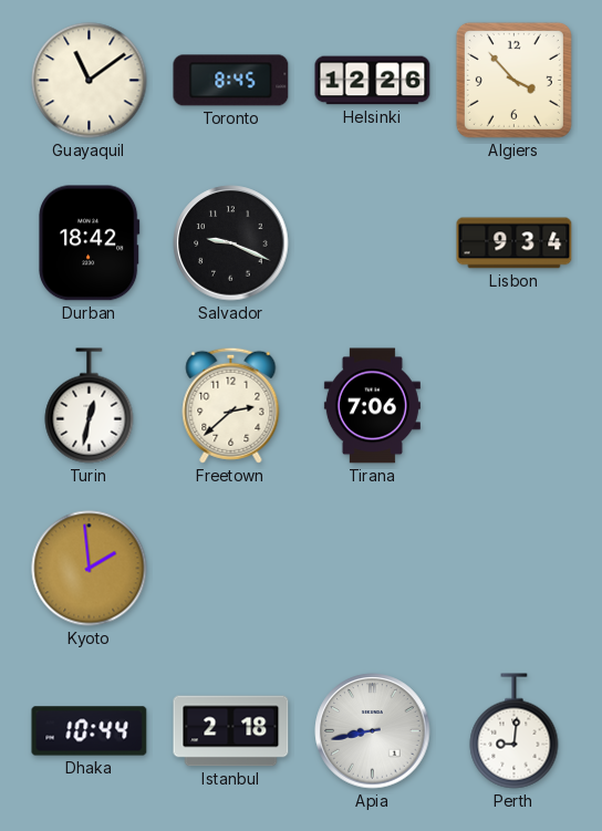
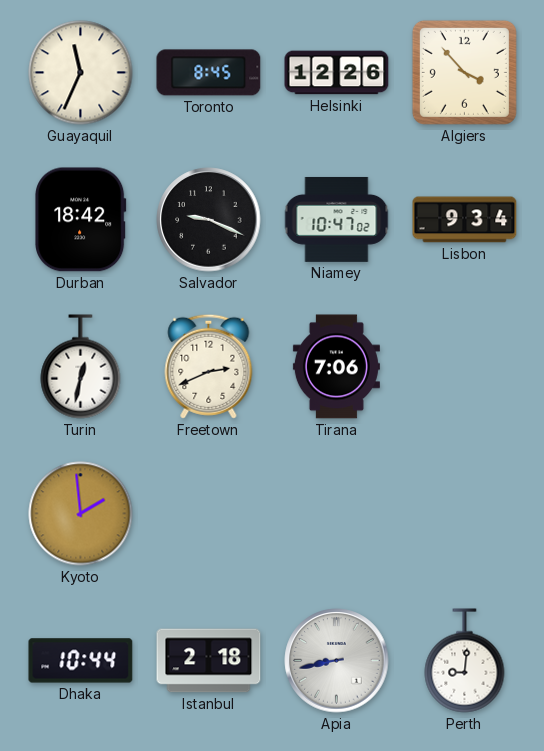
Guayaquil: 11:09 -> 11:34 (81, 73)
Niamey: none -> 10:47 (337, 219)
Freetown: 2:38 -> 2:41 (209, 366)
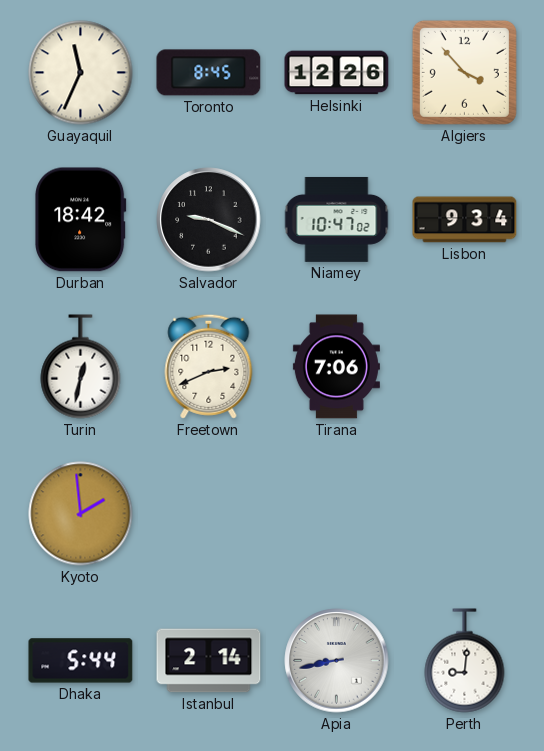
Dhaka: 10:44 -> 5:44 (81, 661)
Istanbul: 2:18 -> 2:14 (209, 661)
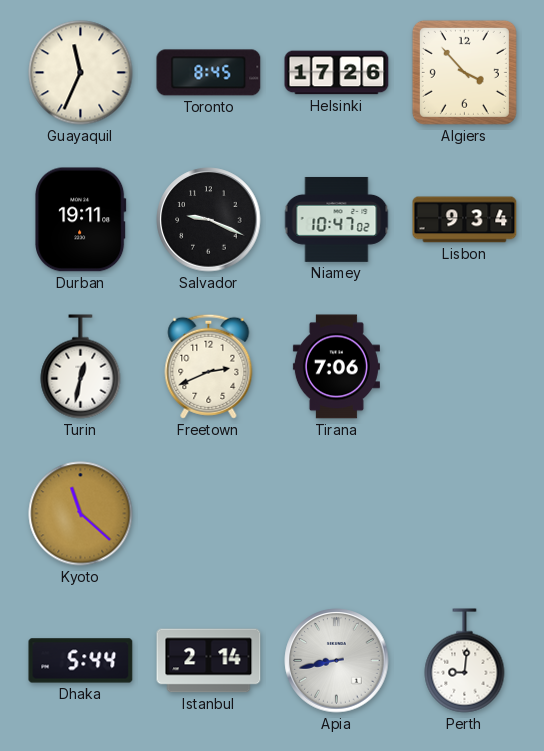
Helsinki: 12:26 -> 17:26 (337, 73)
Durban: 18:42 -> 19:11 (81, 220)
Kyoto: 1:59 -> 11:22 (81, 514)
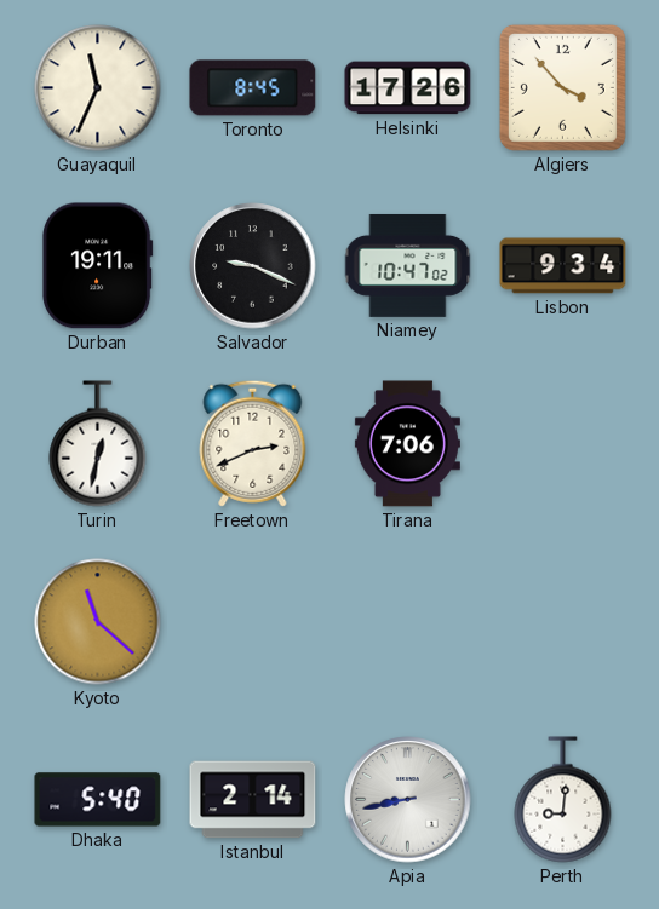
Dhaka: 5:44 -> 5:40 (98, 800)
